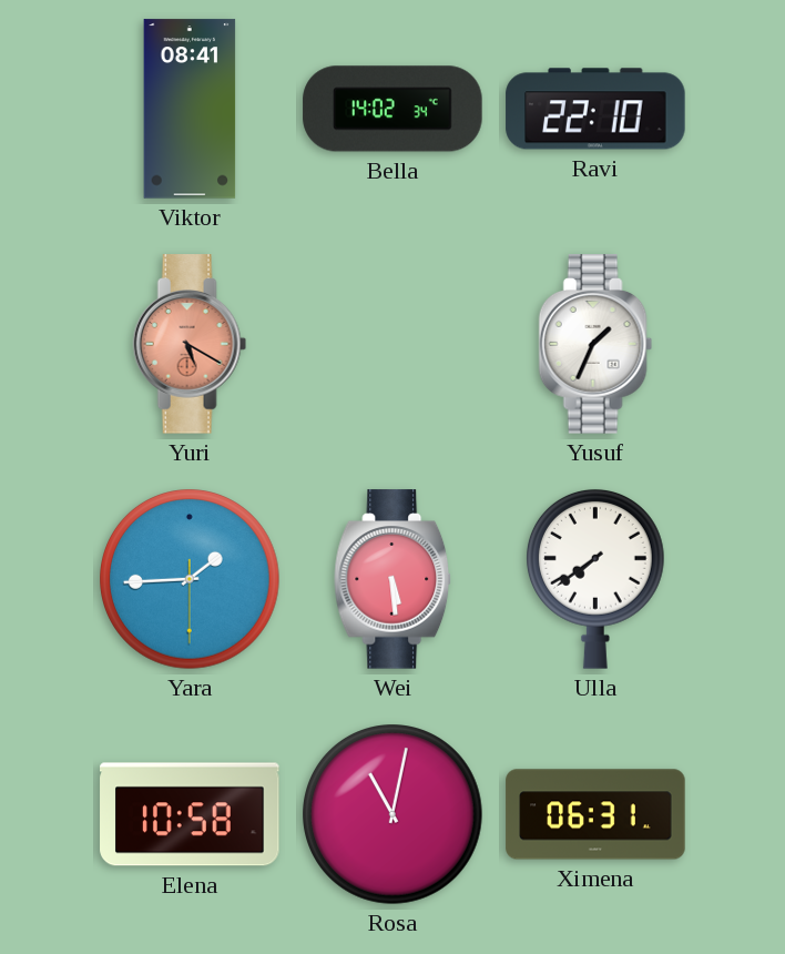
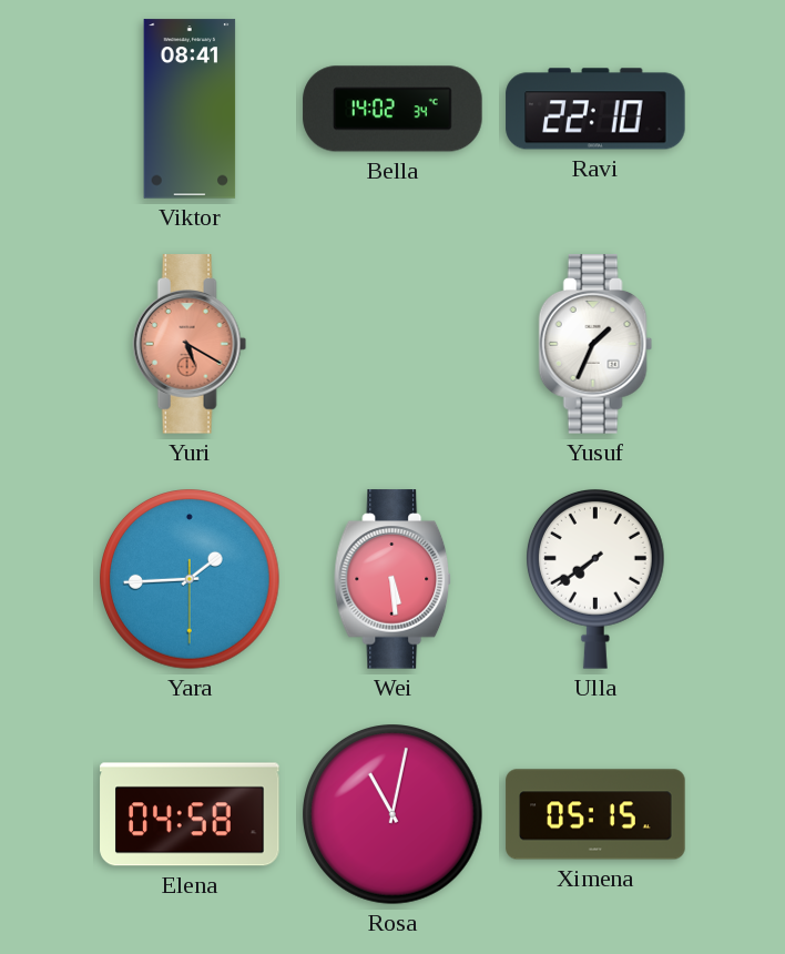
Elena: 10:58 -> 04:58 (190, 814)
Ximena: 06:31 -> 05:15 (595, 814)
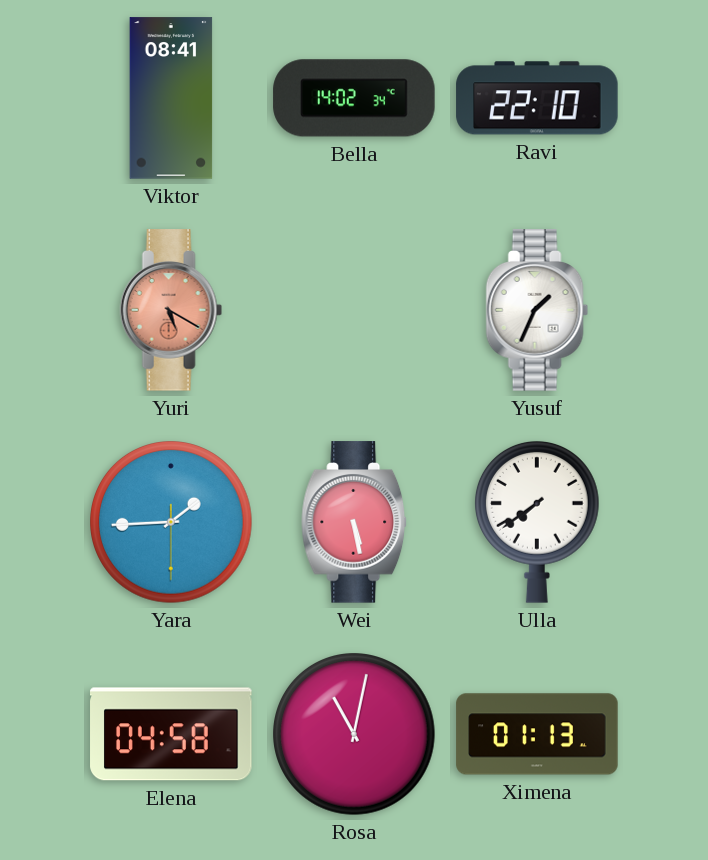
Wei: 5:29 -> 5:28 (355, 522)
Ximena: 05:15 -> 01:13 (537, 734)
